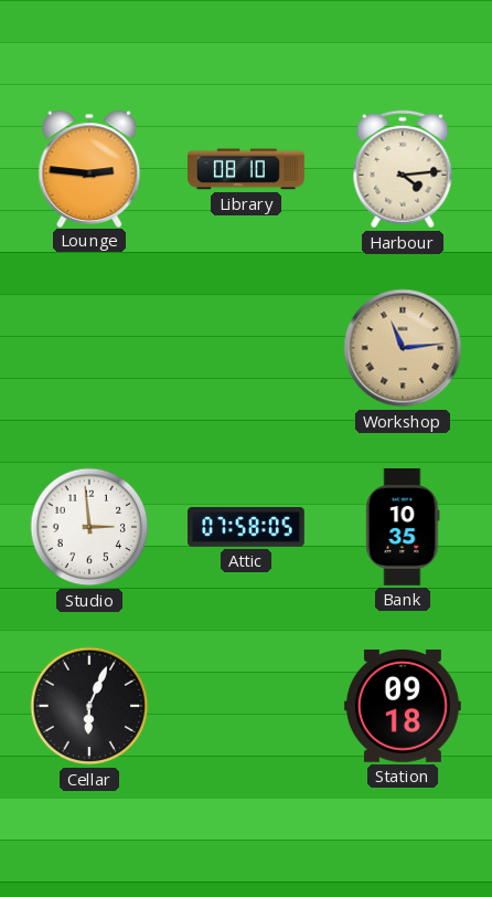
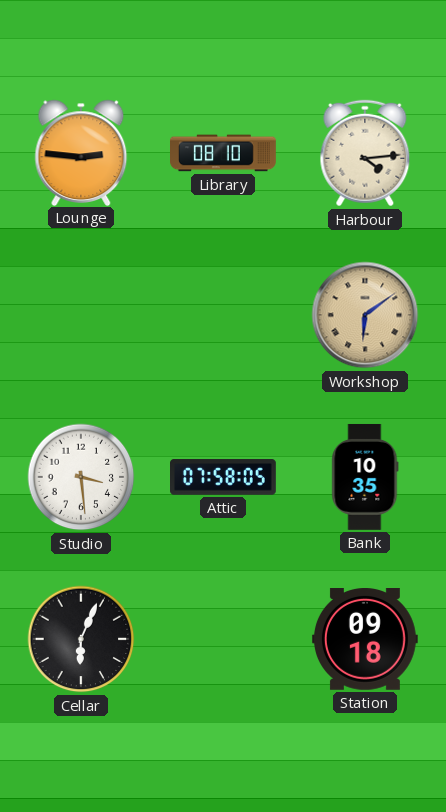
Workshop: 11:14 -> 6:09 (365, 315)
Studio: 2:59 -> 3:29 (81, 477)
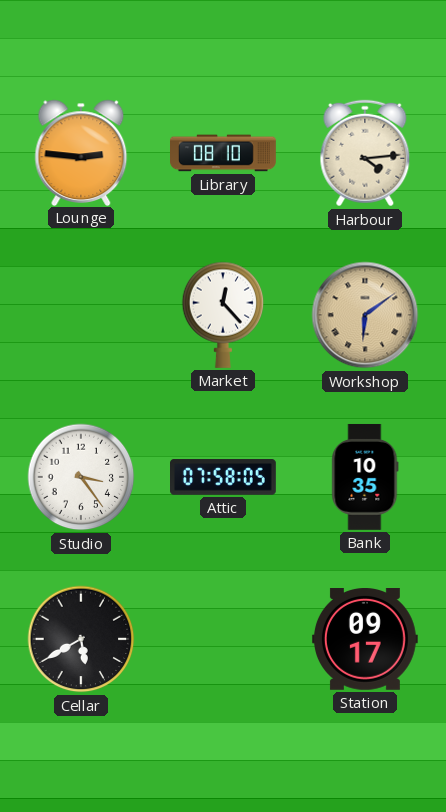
Market: none -> 12:23 (223, 315)
Studio: 3:29 -> 3:24 (81, 477)
Cellar: 6:04 -> 5:40 (81, 639)
Station: 09:18 -> 09:17 (365, 640)
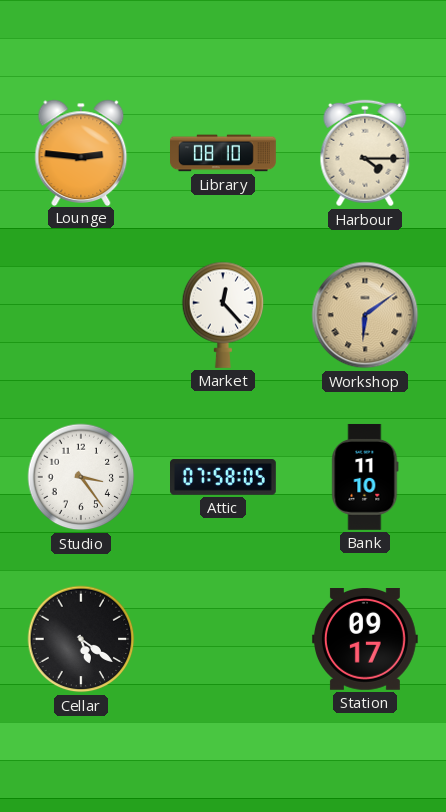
Harbour: 4:14 -> 4:15 (365, 153)
Bank: 10:35 -> 11:10 (365, 477)
Cellar: 5:40 -> 5:21 (81, 639)
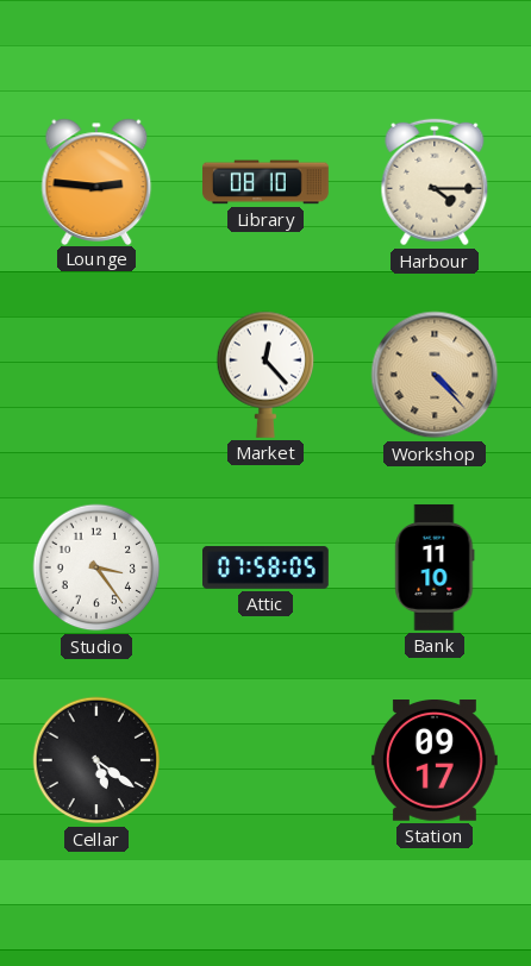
Workshop: 6:09 -> 4:23 (435, 375)
